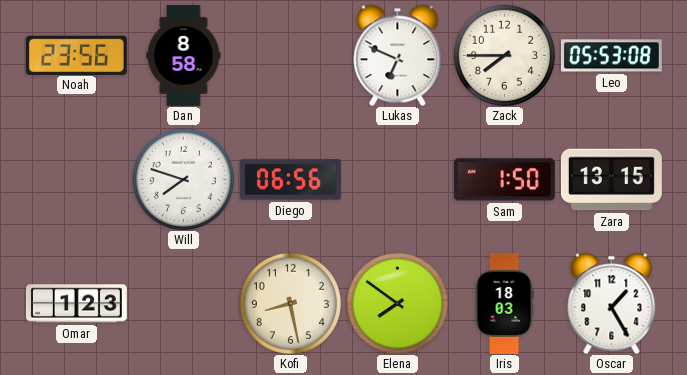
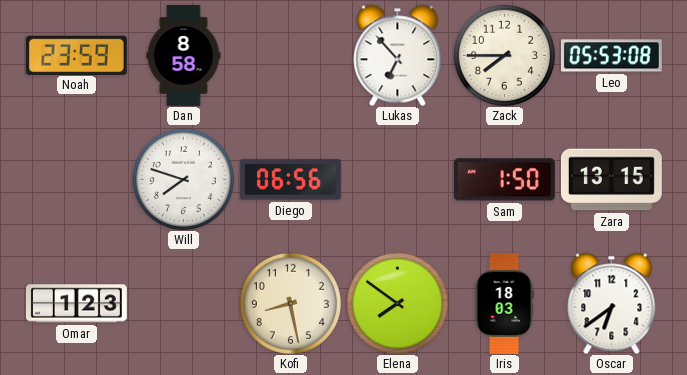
Noah: 23:56 -> 23:59 (76, 55)
Lukas: 6:49 -> 6:53 (398, 55)
Oscar: 1:25 -> 6:39 (612, 303)
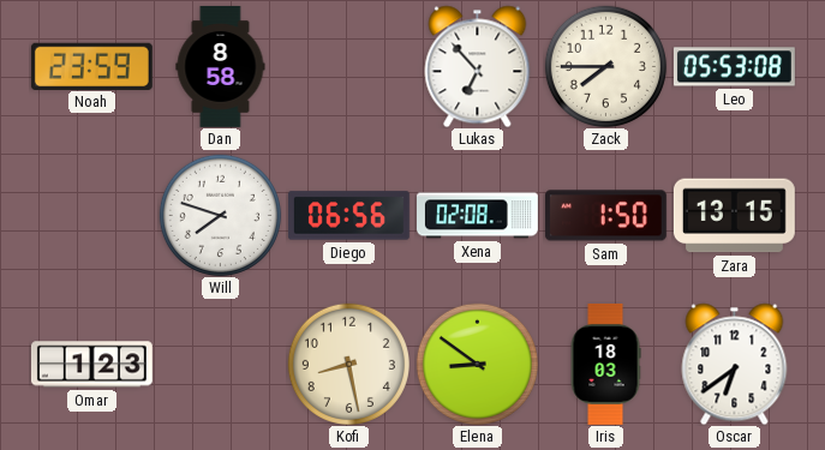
Xena: none -> 02:08 (478, 216)
Elena: 7:51 -> 8:51 (477, 364)
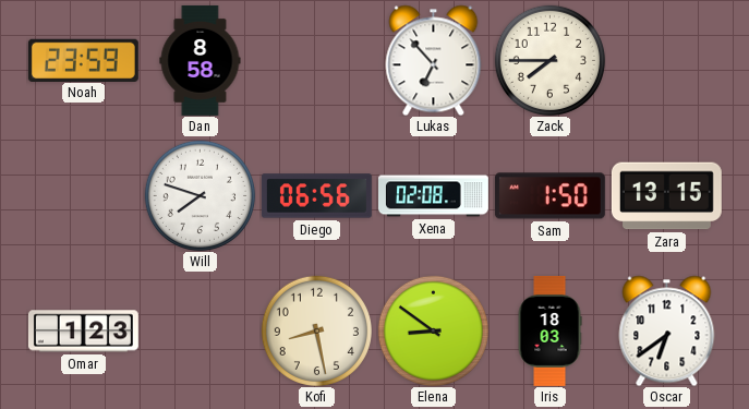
Leo: 05:53 -> none (734, 67)
